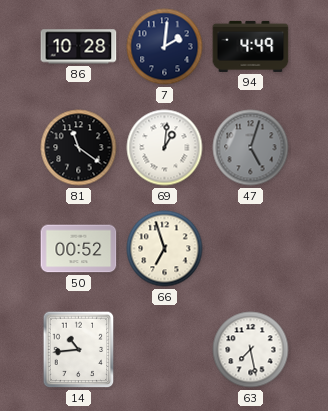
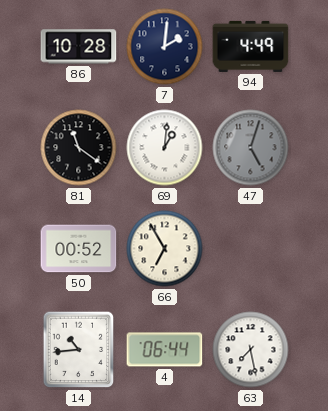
66: 6:57 -> 6:55 (165, 249)
4: none -> 06:44 (165, 350)
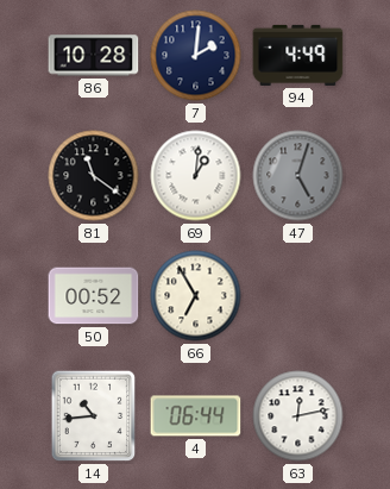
63: 7:28 -> 12:13 (298, 416)
